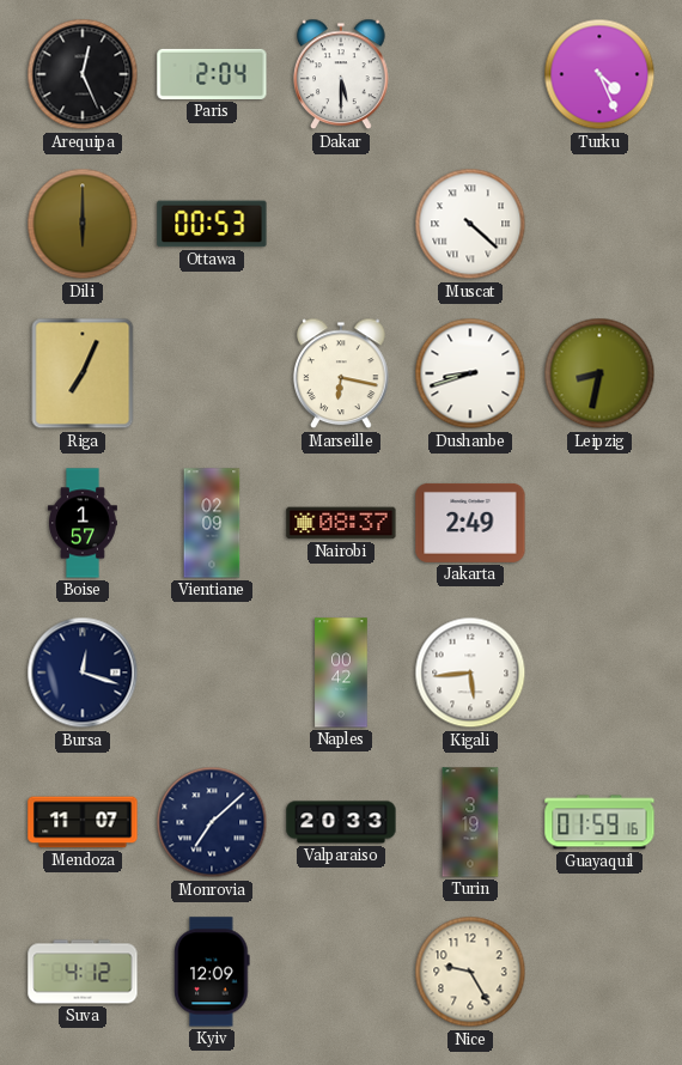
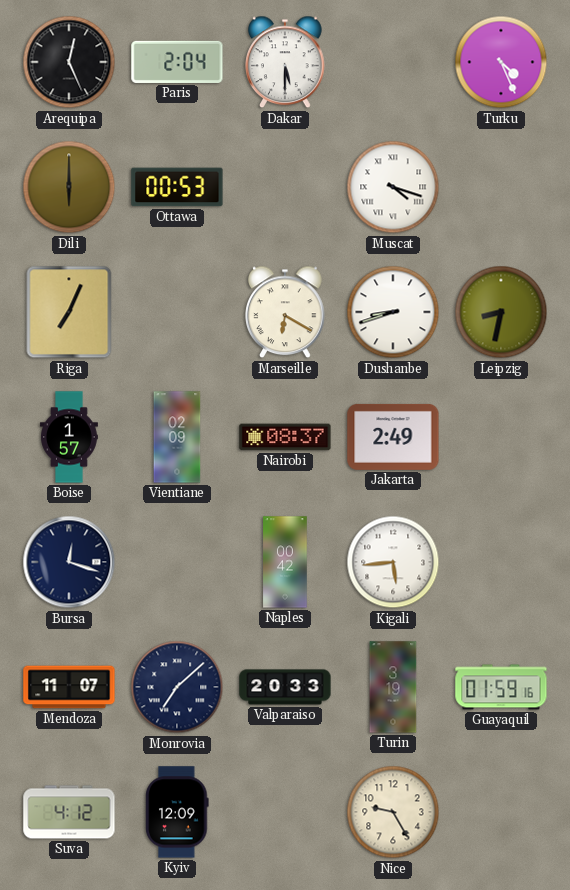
Muscat: 4:22 -> 4:18 (393, 187)
Marseille: 6:17 -> 6:20 (285, 312)
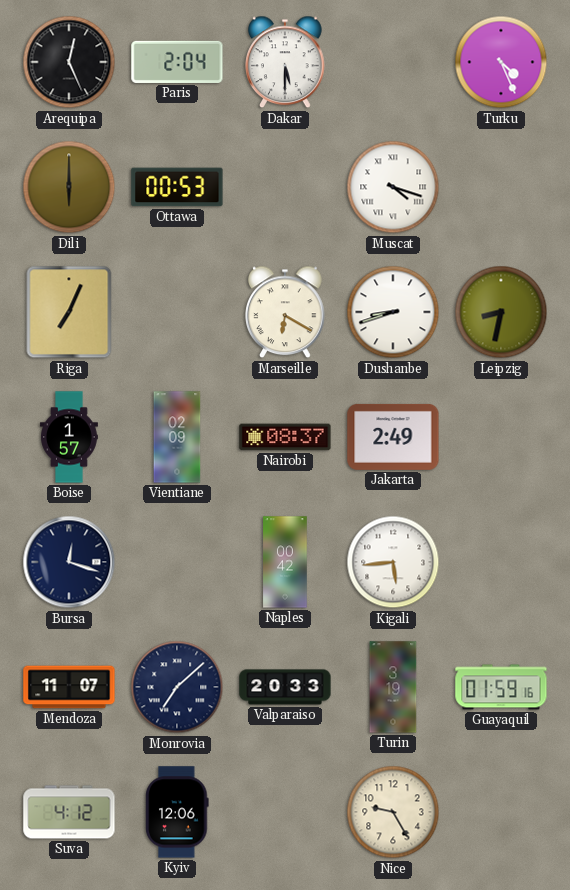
Kyiv: 12:09 -> 12:06 (177, 812)
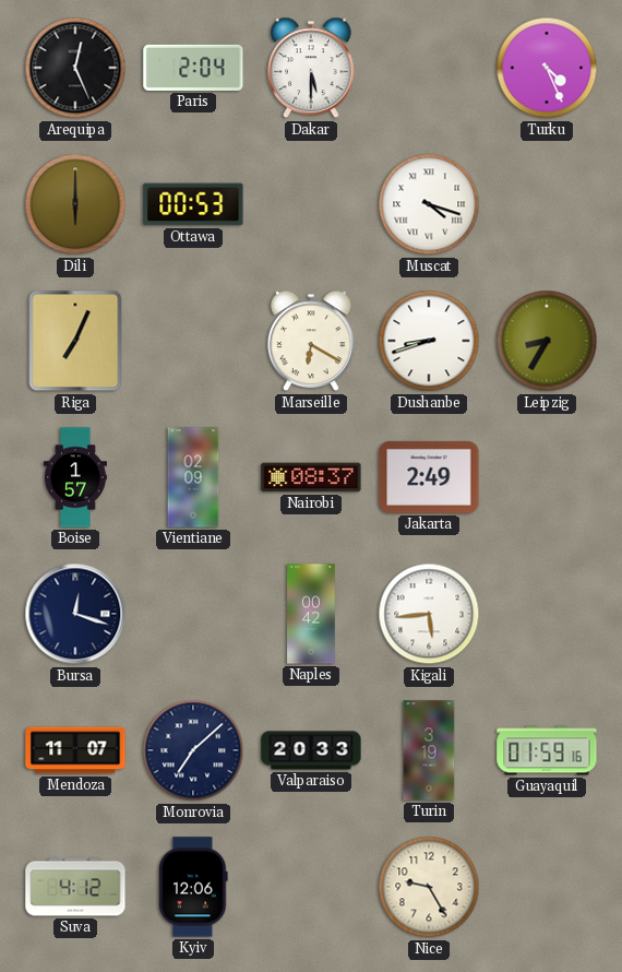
Leipzig: 8:32 -> 8:35 (547, 341)
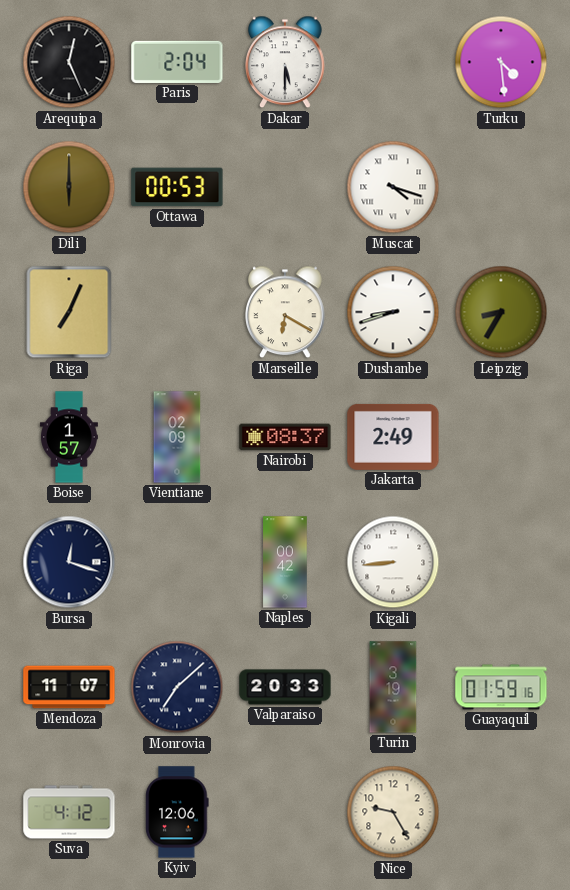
Turku: 4:26 -> 4:29 (501, 62)
Kigali: 5:44 -> 8:44 (393, 562)
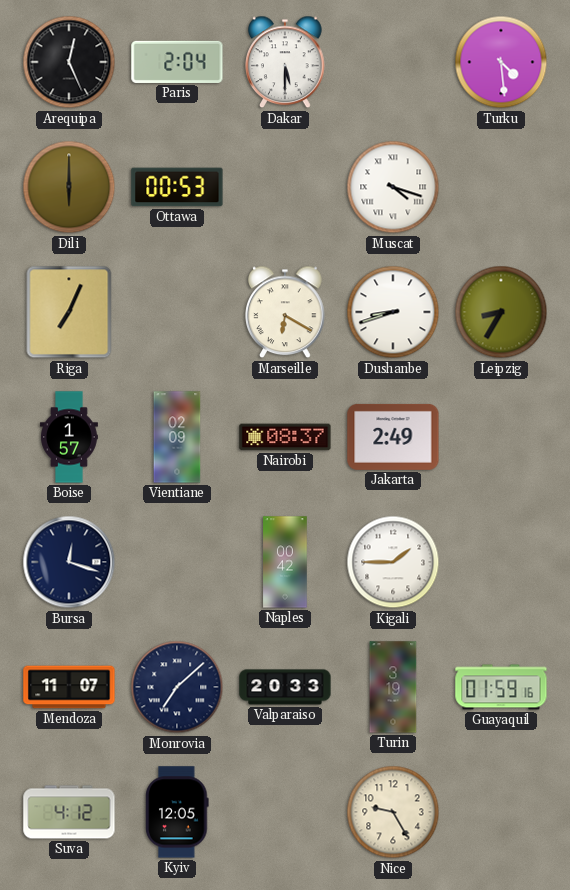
Kigali: 8:44 -> 1:45 (393, 562)
Kyiv: 12:06 -> 12:05 (177, 812)
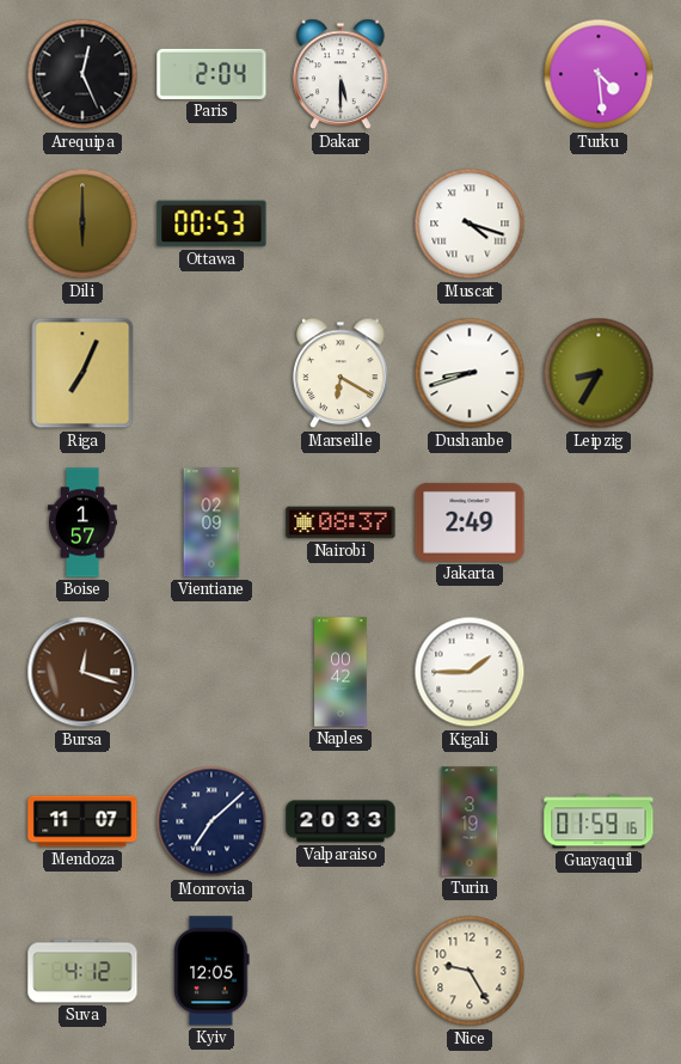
Bursa dial: navy -> brown (82, 672)
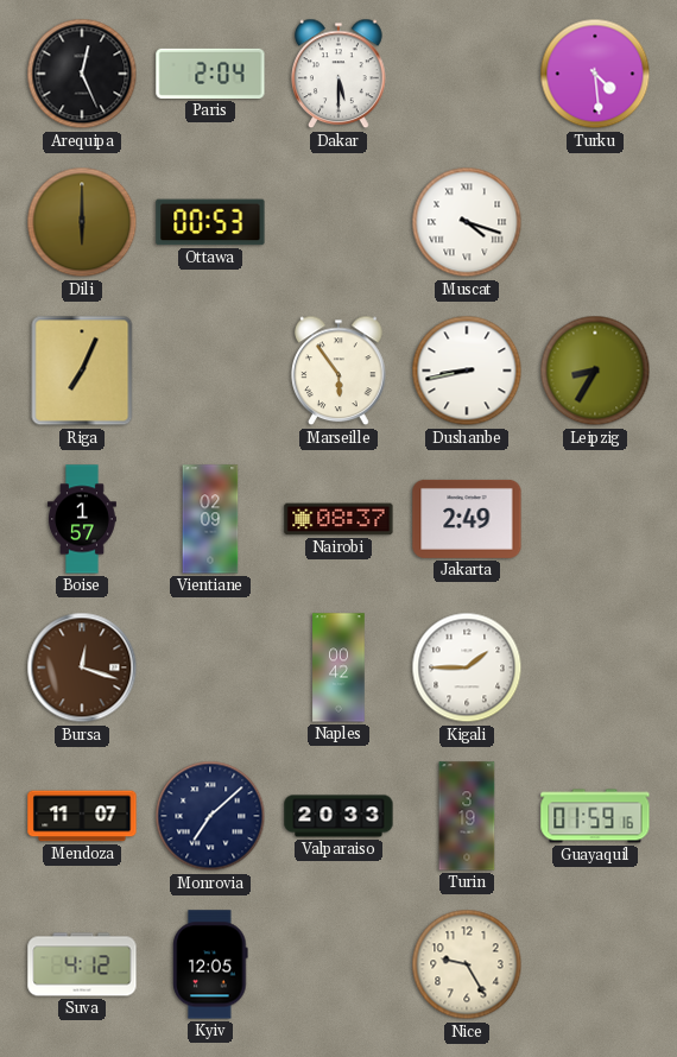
Marseille: 6:20 -> 5:54 (338, 371)
Dushanbe: 8:42 -> 8:43 (467, 371)
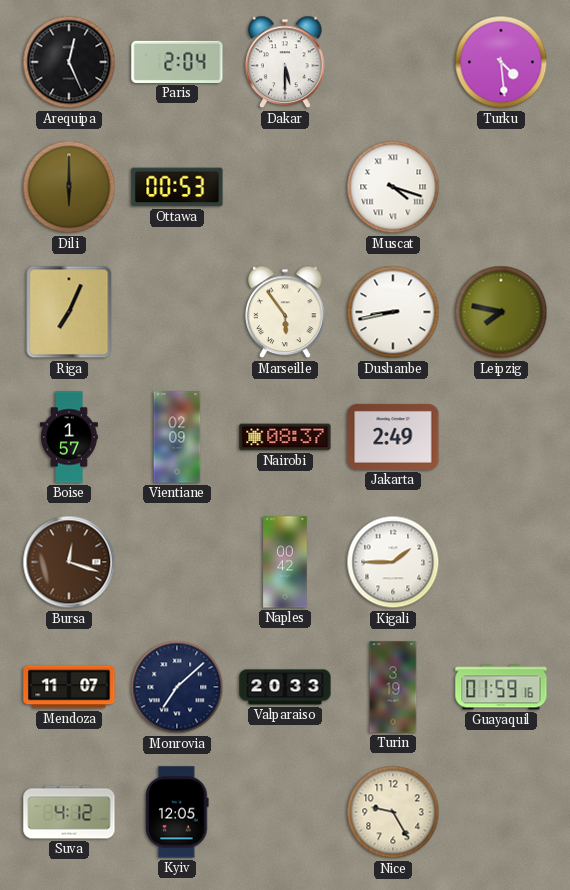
Leipzig: 8:35 -> 7:47 (501, 312)
